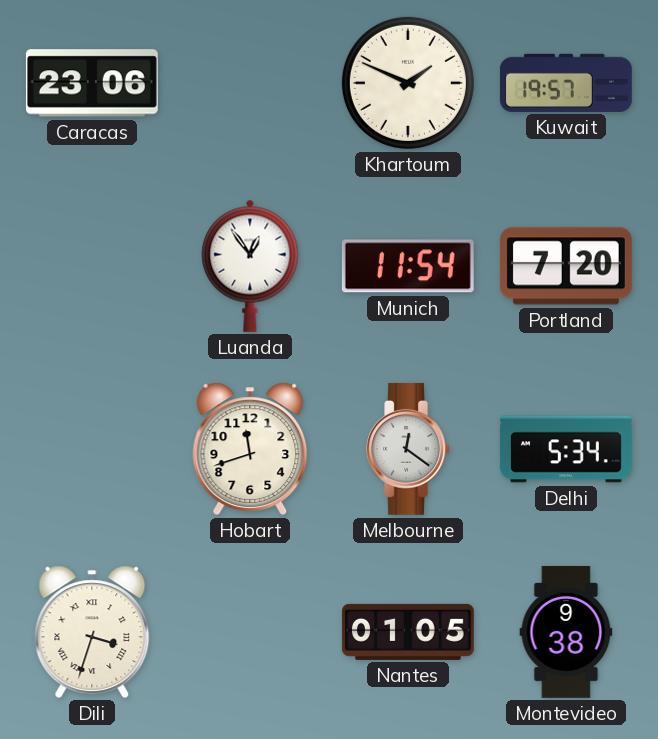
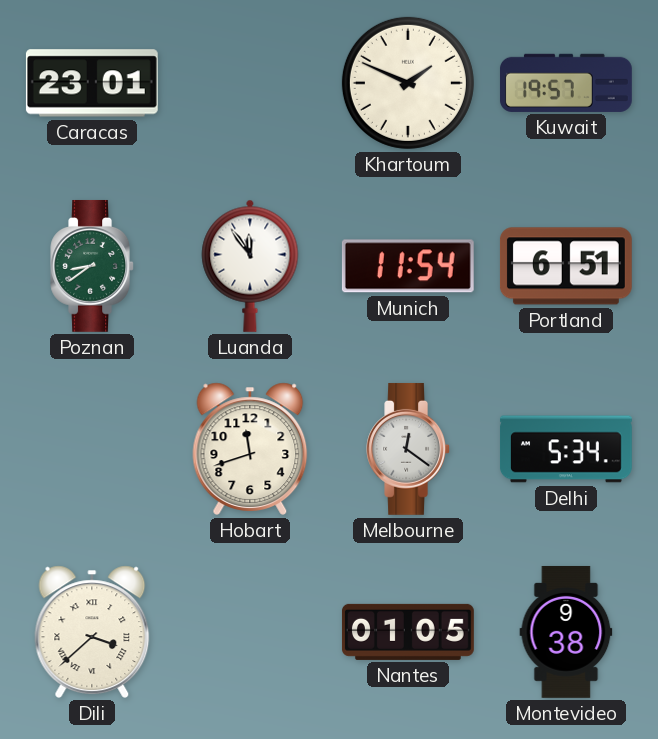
Caracas: 23:06 -> 23:01 (92, 83)
Poznan: none -> 8:39 (92, 266)
Luanda: 12:54 -> 11:54 (250, 266)
Portland: 7:20 -> 6:51 (566, 266)
Dili: 3:33 -> 3:38 (92, 632)
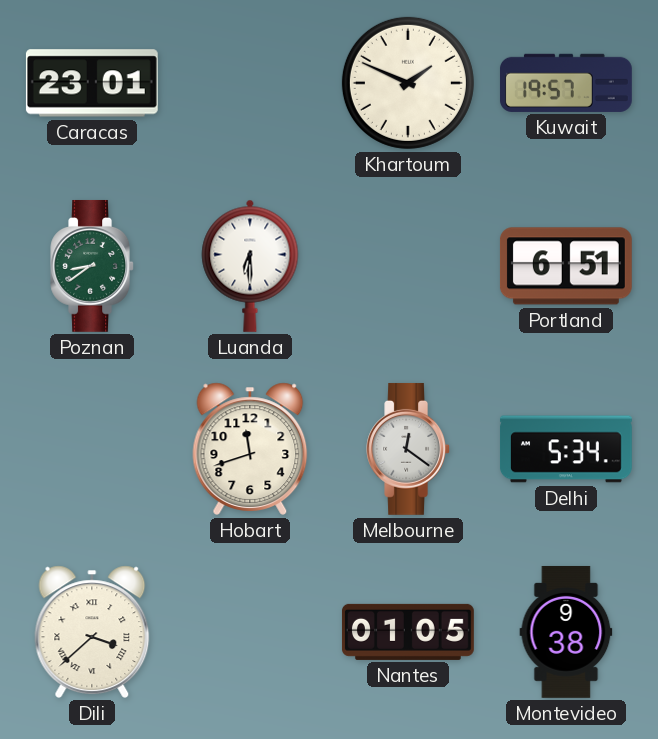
Luanda: 11:54 -> 6:30 (250, 266)
Munich: 11:54 -> none (408, 266)
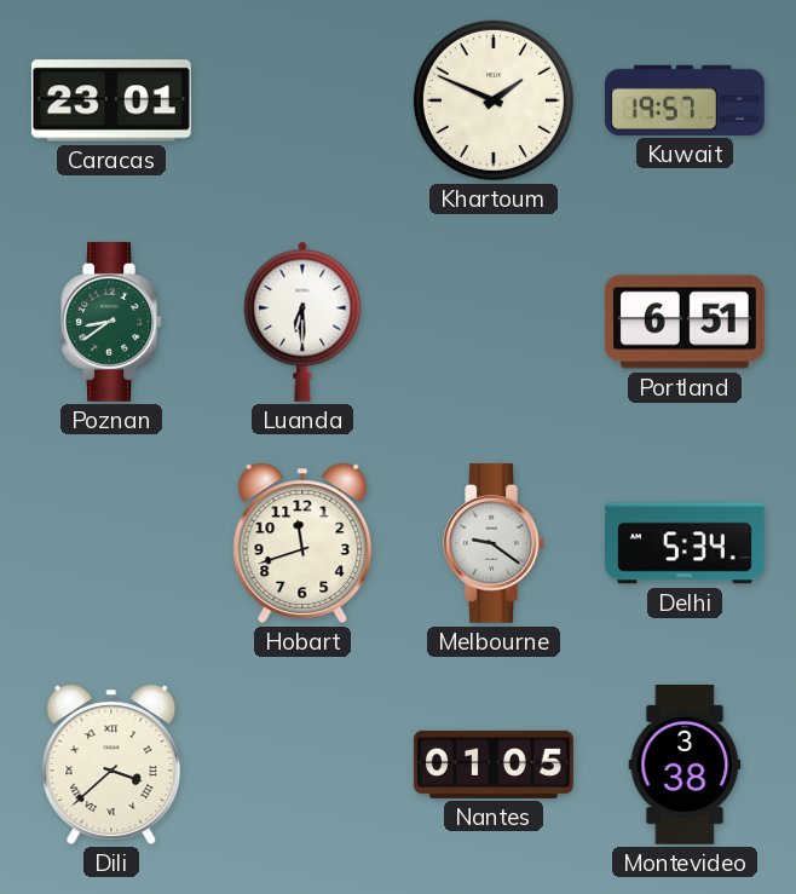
Melbourne: 12:21 -> 9:21 (494, 543)
Montevideo: 9:38 -> 3:38 (685, 765)
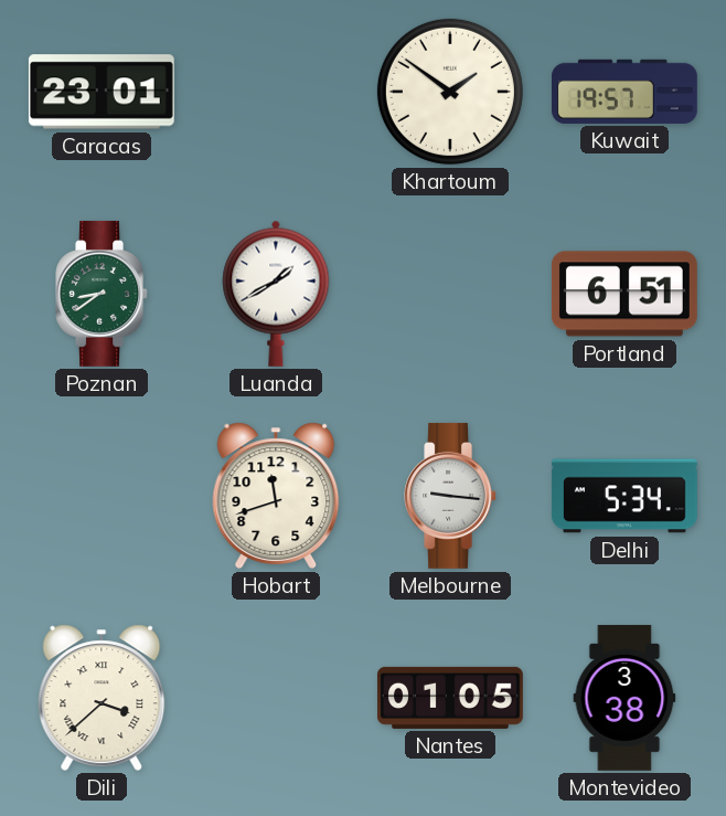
Khartoum: 1:49 -> 1:51 (450, 92)
Luanda: 6:30 -> 1:40 (276, 294)
Melbourne: 9:21 -> 9:16 (450, 496)
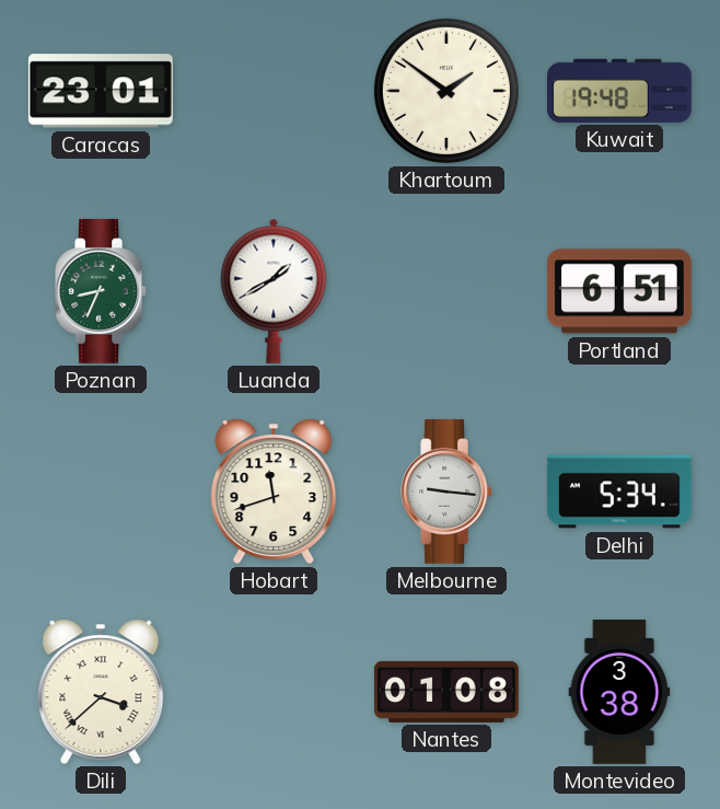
Kuwait: 19:57 -> 19:48 (619, 91)
Poznan: 8:39 -> 8:34 (101, 291)
Nantes: 01:05 -> 01:08 (446, 692)
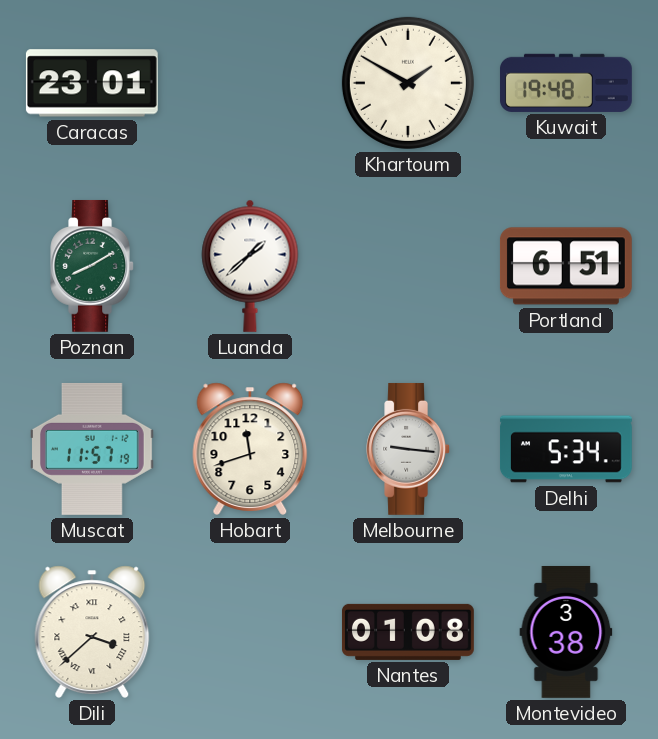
Khartoum: 1:51 -> 1:50 (408, 83)
Poznan: 8:34 -> 8:10 (92, 266)
Luanda: 1:40 -> 1:38 (250, 266)
Muscat: none -> 11:57 (93, 449)
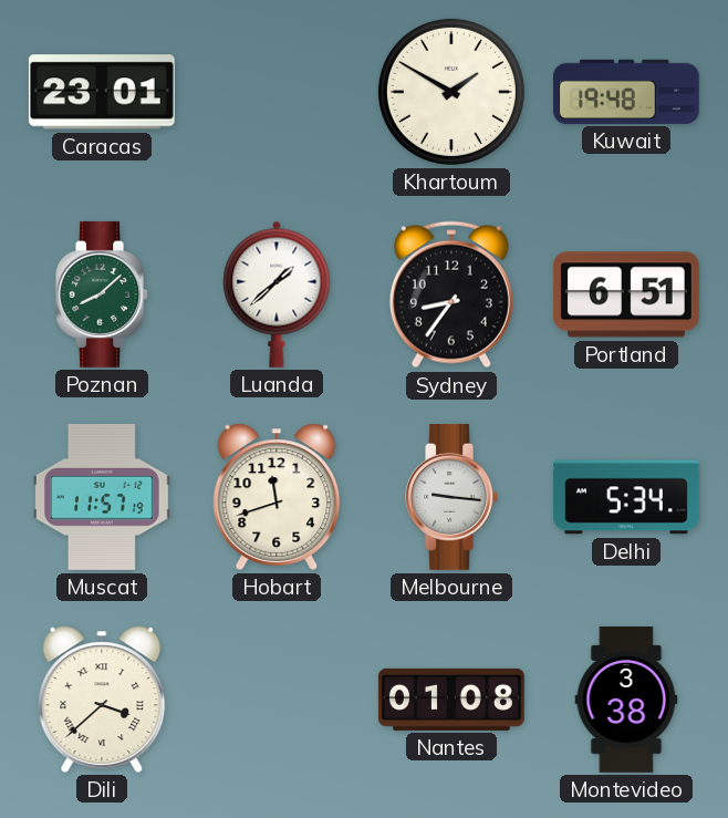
Poznan: 8:10 -> 8:08 (102, 294)
Sydney: none -> 8:36 (451, 294)
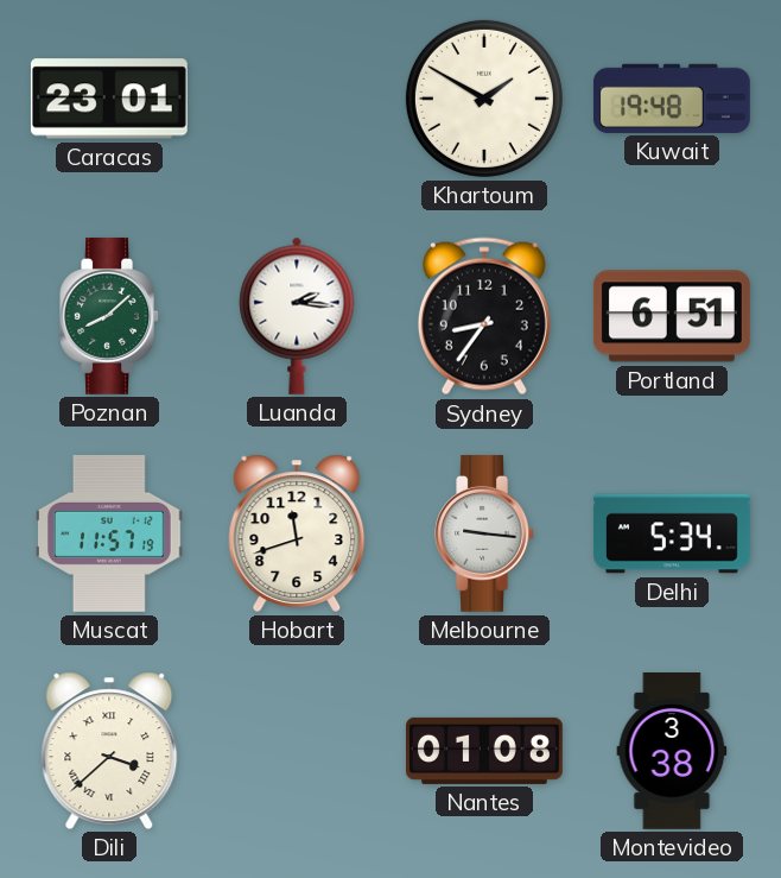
Luanda: 1:38 -> 2:16 (297, 316)
